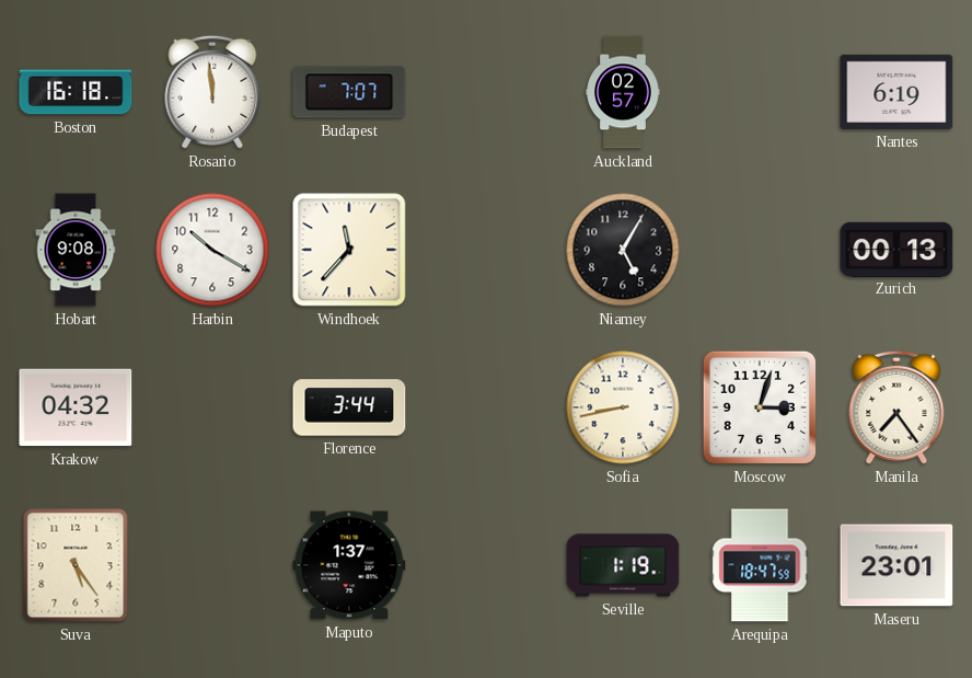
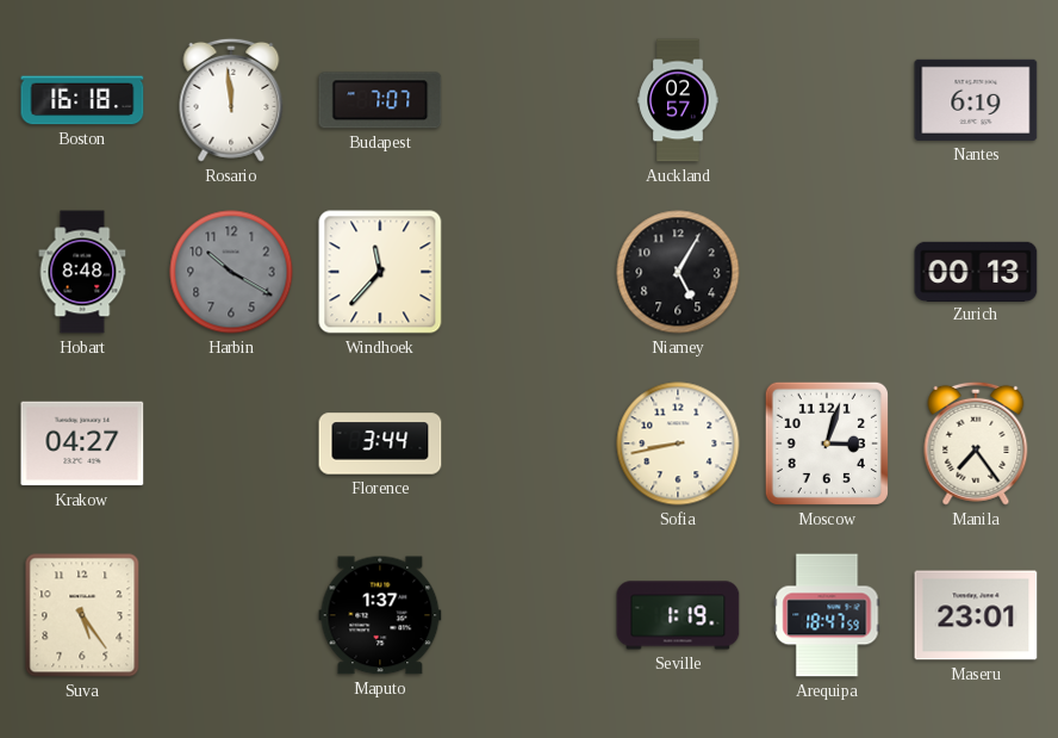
Hobart: 9:08 -> 8:48 (82, 272)
Harbin dial: white -> grey (231, 272)
Krakow: 04:32 -> 04:27 (82, 444)
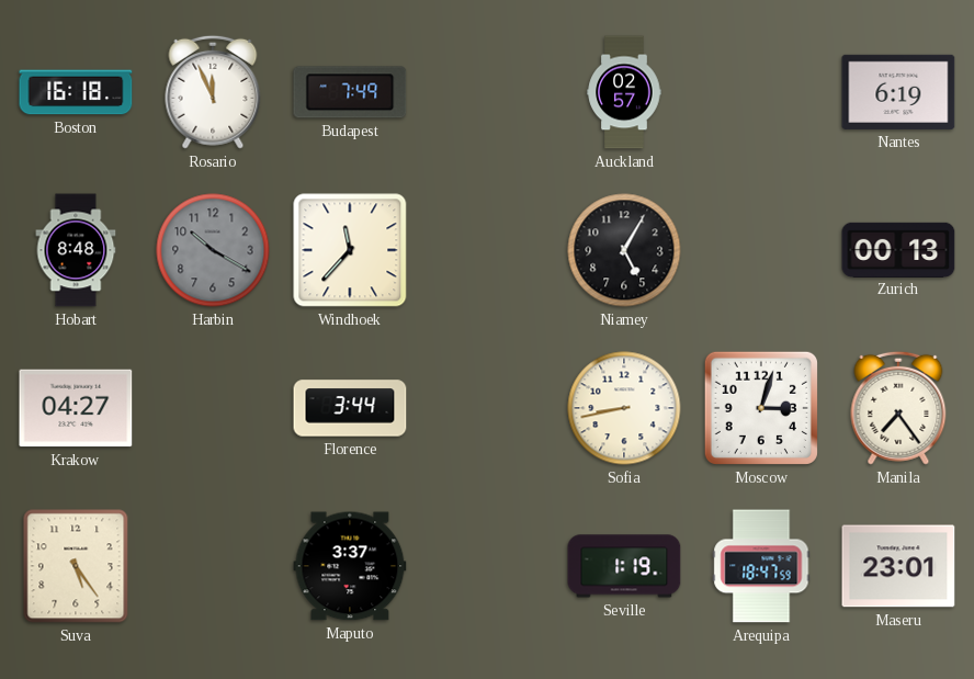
Rosario: 11:59 -> 11:56 (213, 92)
Budapest: 7:07 -> 7:49 (350, 92)
Maputo: 1:37 -> 3:37 (350, 566)
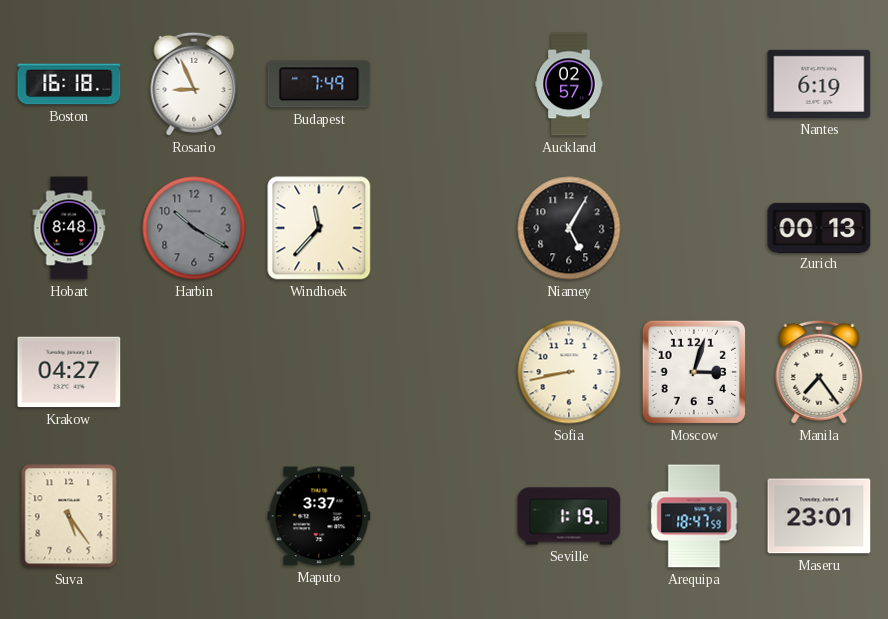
Rosario: 11:56 -> 8:56 (194, 84)
Florence: 3:44 -> none (350, 408)
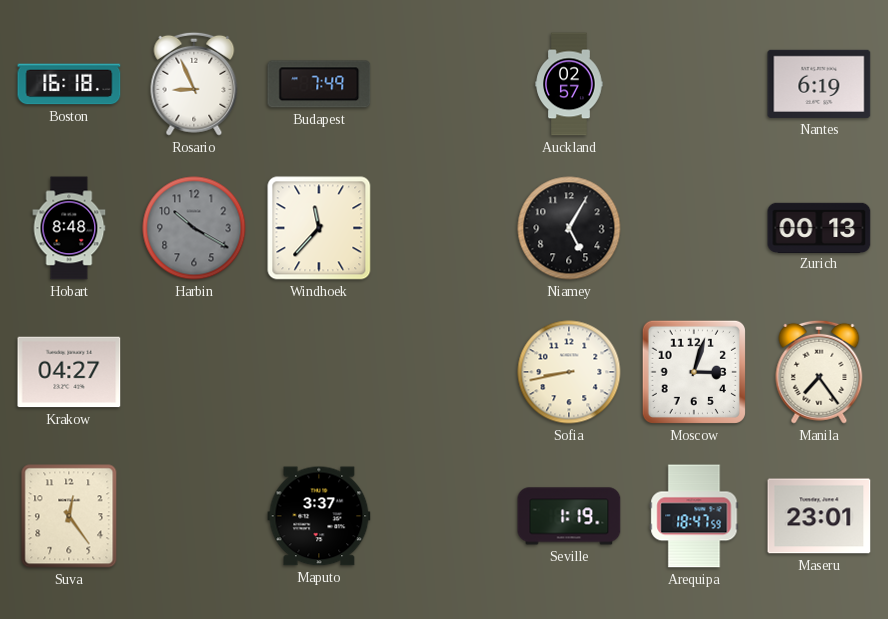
Suva: 5:24 -> 12:24 (69, 516)
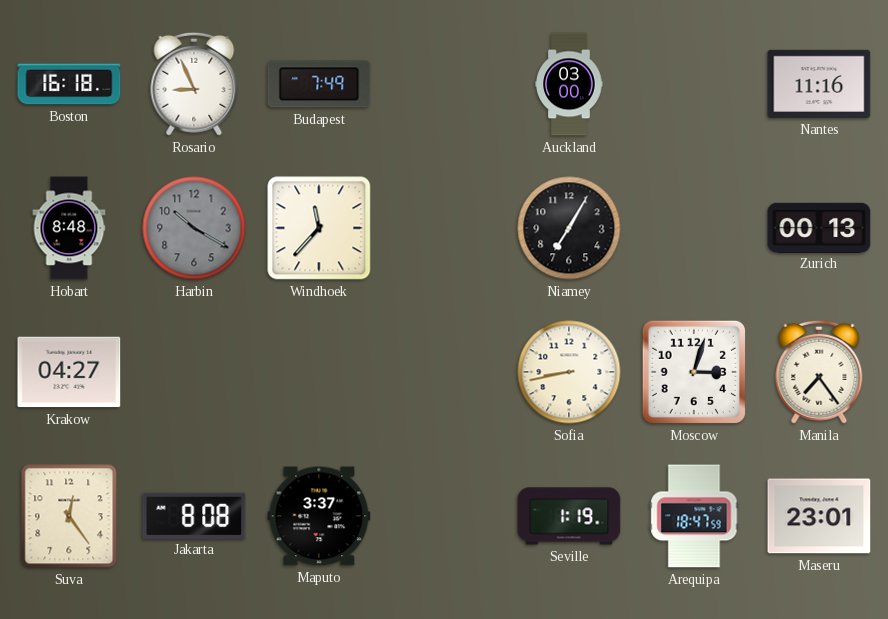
Auckland: 02:57 -> 03:00 (569, 84)
Nantes: 6:19 -> 11:16 (819, 84)
Niamey: 5:05 -> 7:05 (569, 228)
Jakarta: none -> 8:08 (194, 515)
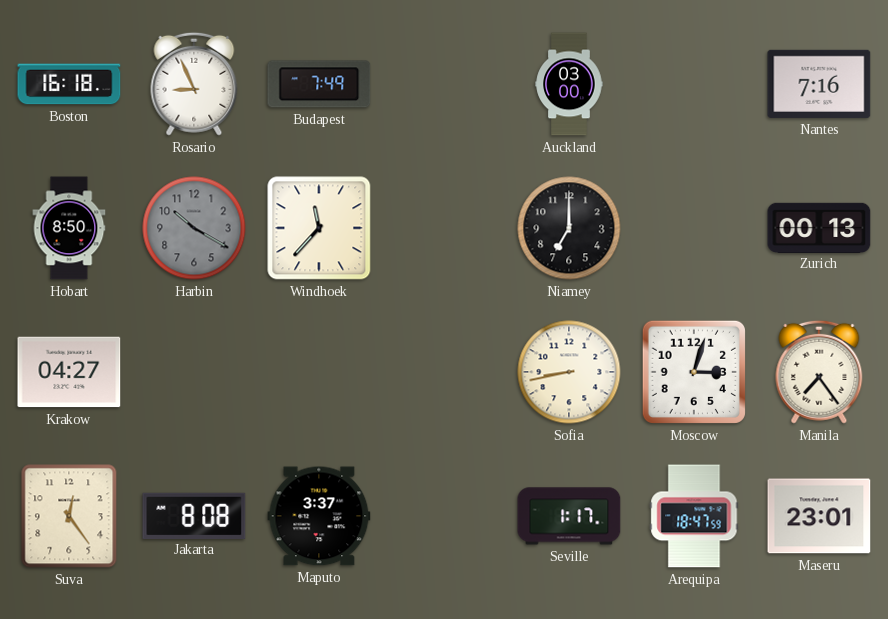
Nantes: 11:16 -> 7:16 (819, 84)
Hobart: 8:48 -> 8:50 (69, 228)
Niamey: 7:05 -> 7:00 (569, 228)
Seville: 1:19 -> 1:17 (569, 516)
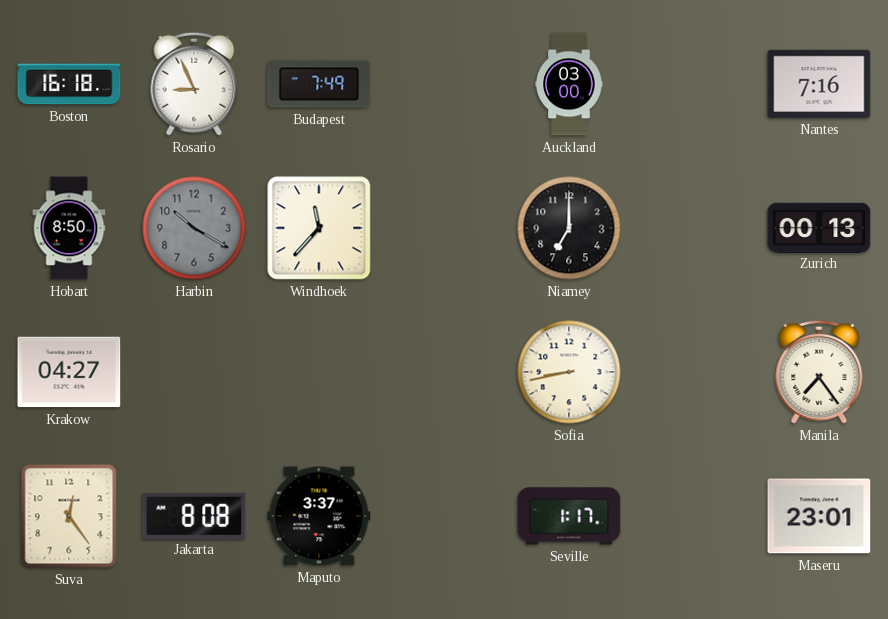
Moscow: 3:03 -> none (694, 372)
Arequipa: 18:47 -> none (694, 516)
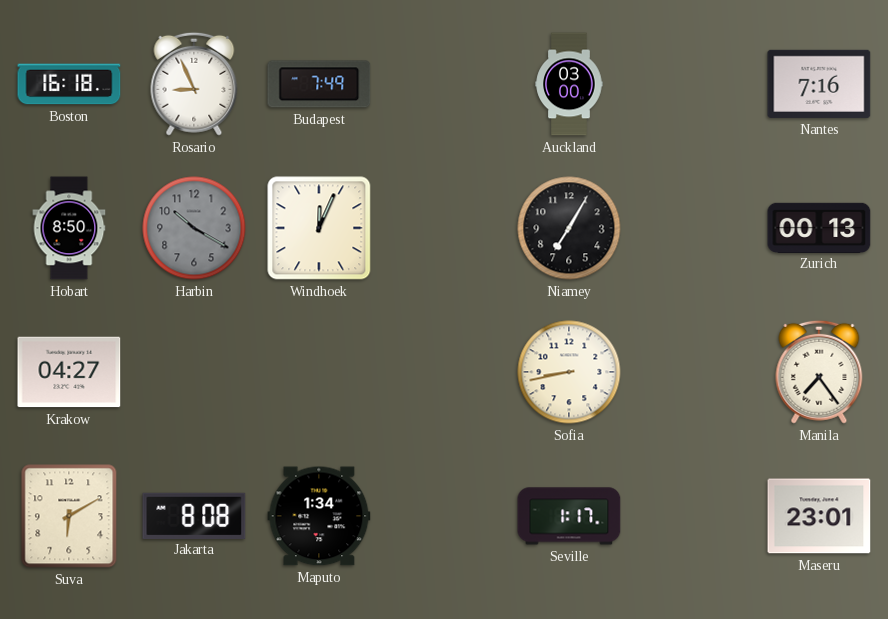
Windhoek: 11:37 -> 12:04 (319, 228)
Niamey: 7:00 -> 7:05 (569, 228)
Suva: 12:24 -> 6:10 (69, 516)
Maputo: 3:37 -> 1:34 (319, 516)
